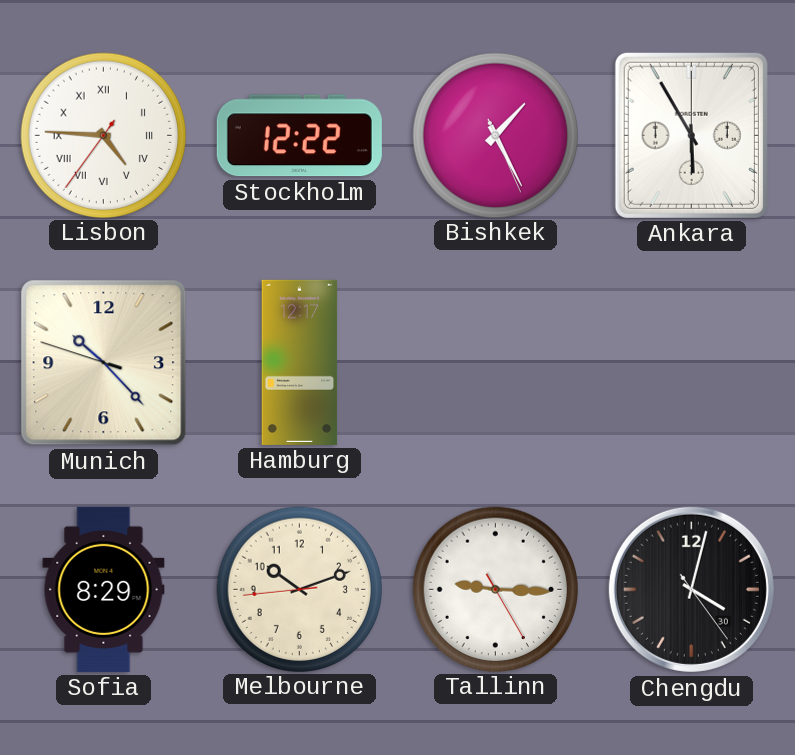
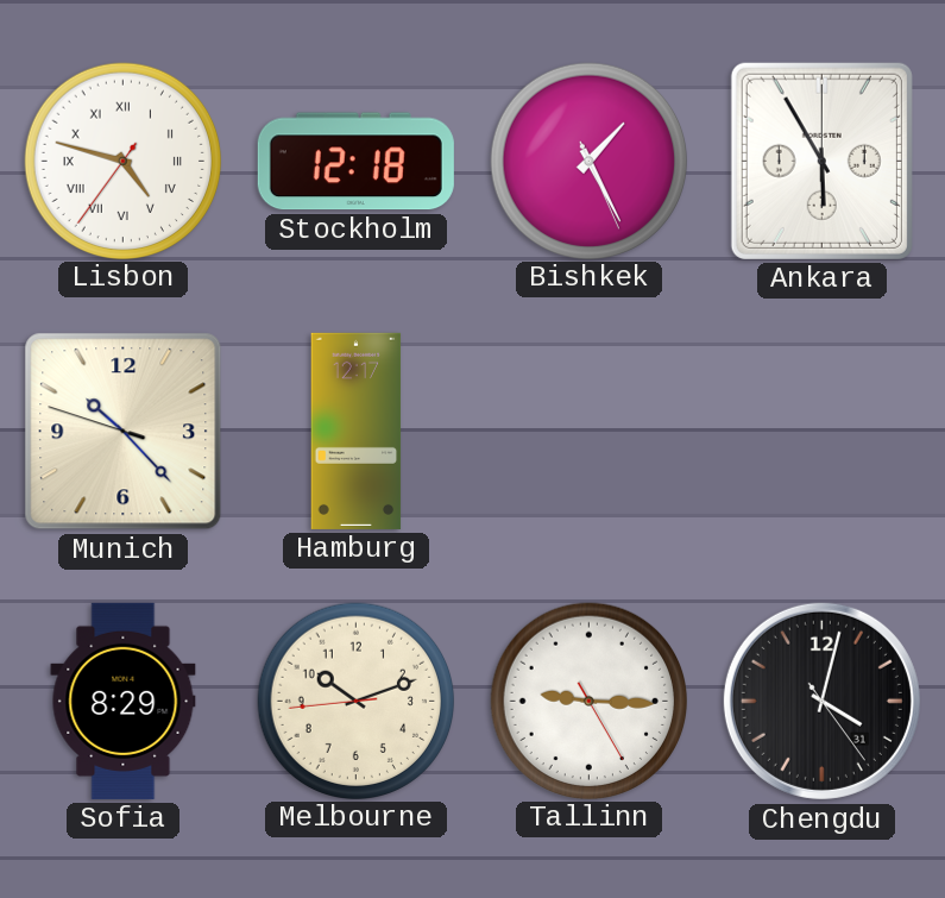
Lisbon: 4:45 -> 4:47 (122, 161)
Stockholm: 12:22 -> 12:18 (355, 162)
Chengdu date: 30 -> 31 (821, 701)
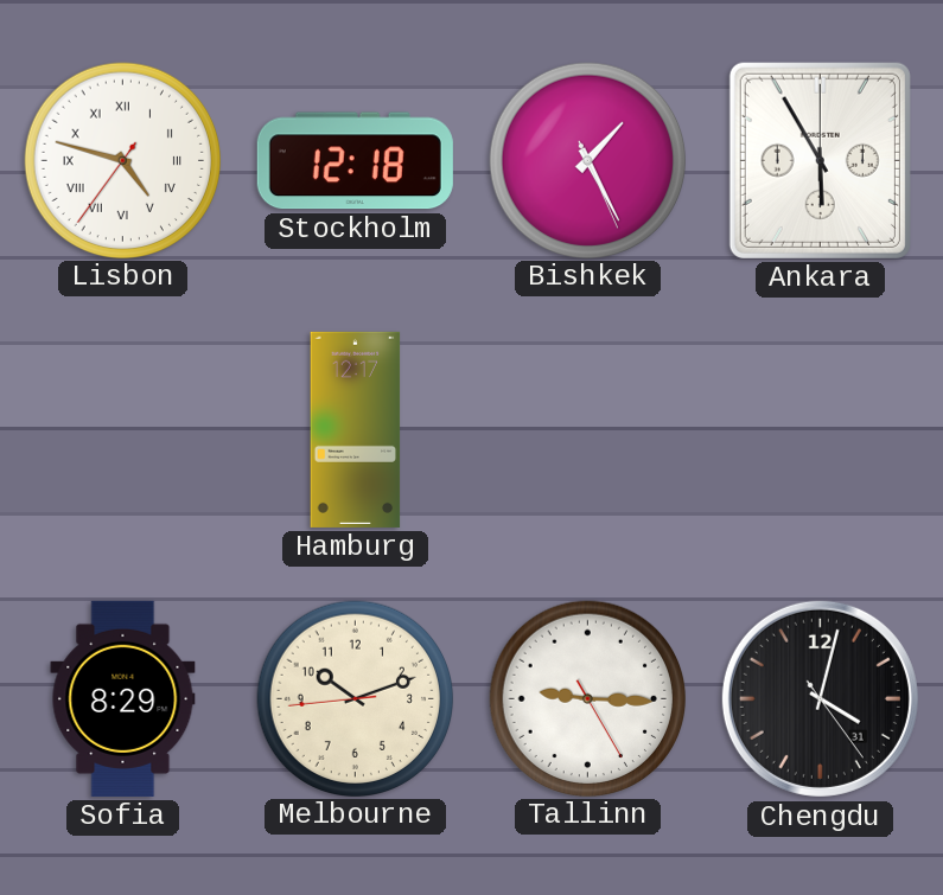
Munich: 10:22 -> none (124, 432)
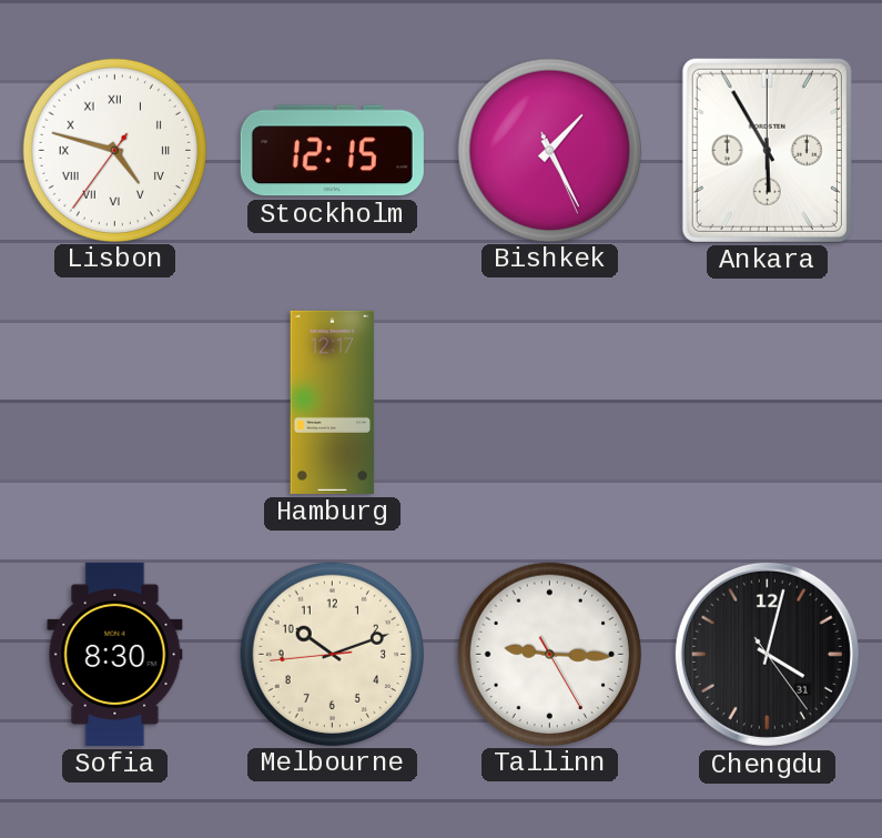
Stockholm: 12:18 -> 12:15 (332, 151)
Sofia: 8:29 -> 8:30 (115, 654)
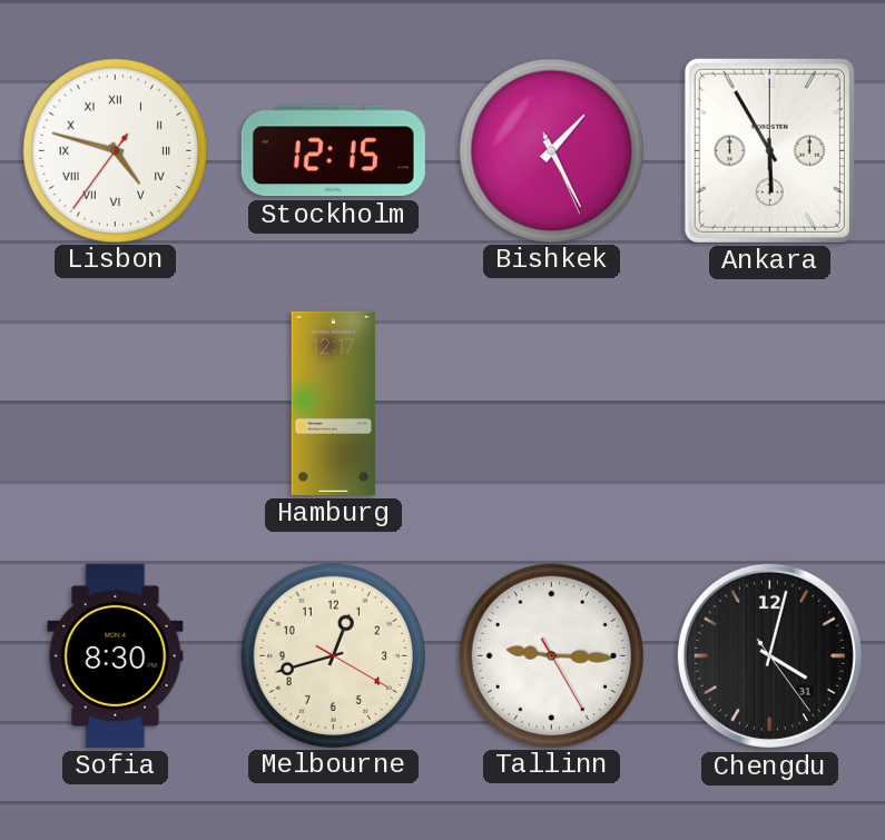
Melbourne: 10:11 -> 12:42 (333, 655)
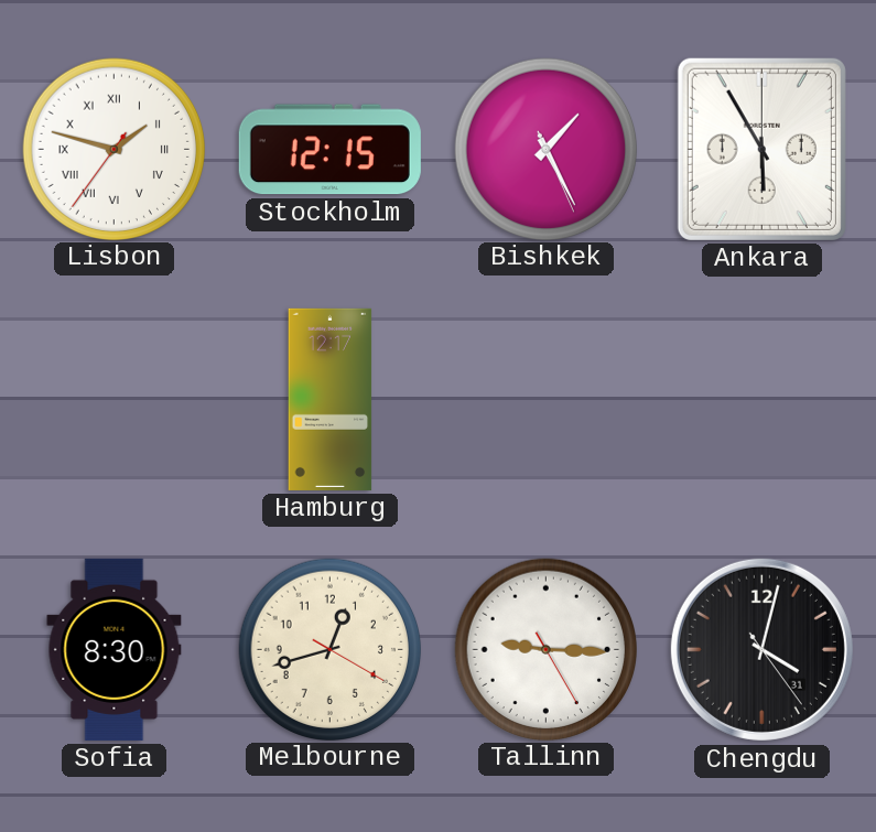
Lisbon: 4:47 -> 1:47 (113, 149)
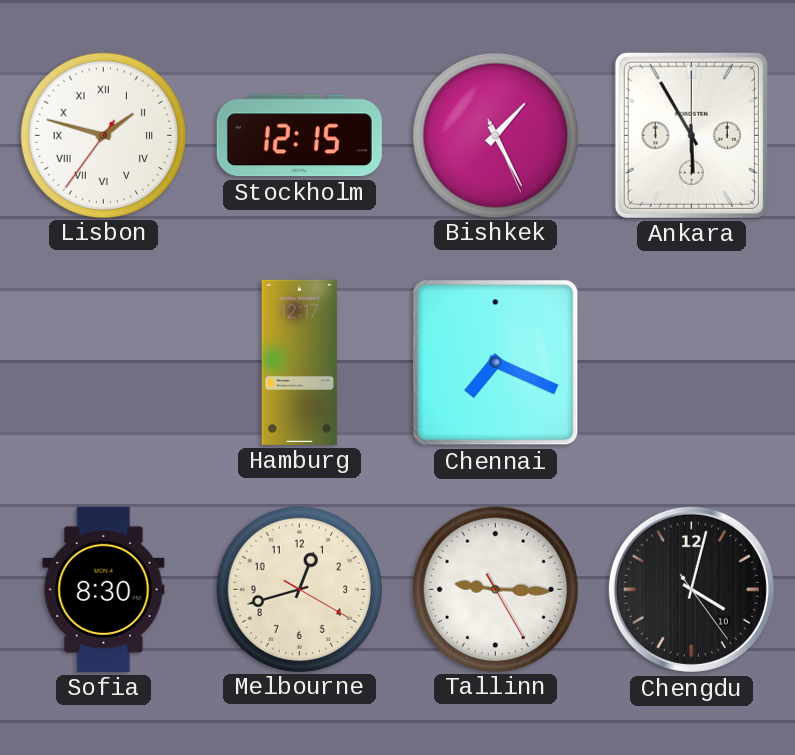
Chennai: none -> 7:19 (496, 363)
Chengdu date: 31 -> 10 (691, 589)
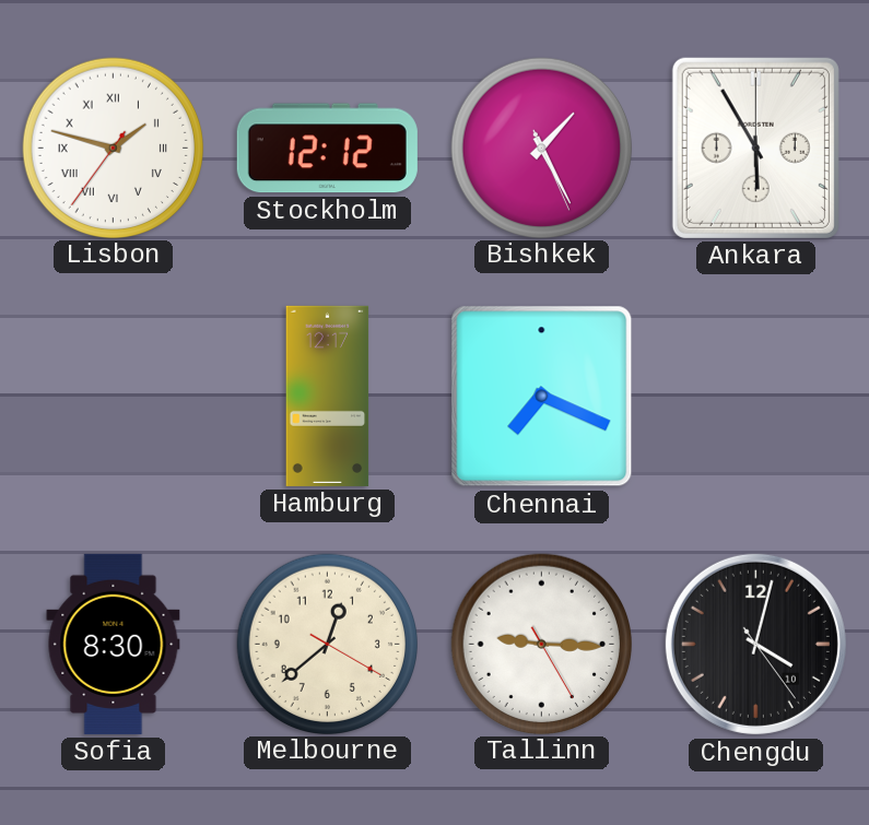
Stockholm: 12:15 -> 12:12 (327, 149)
Melbourne: 12:42 -> 12:38 (327, 644)
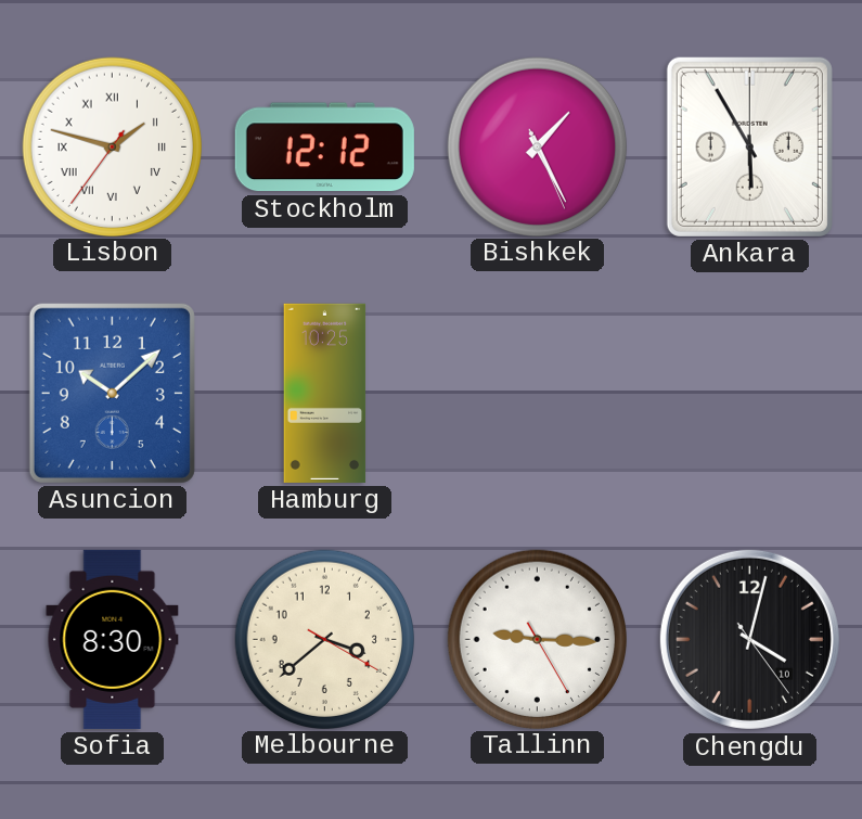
Asuncion: none -> 10:08 (112, 393)
Hamburg: 12:17 -> 10:25 (325, 393)
Chennai: 7:19 -> none (542, 397)
Melbourne: 12:38 -> 3:38 (324, 639)
